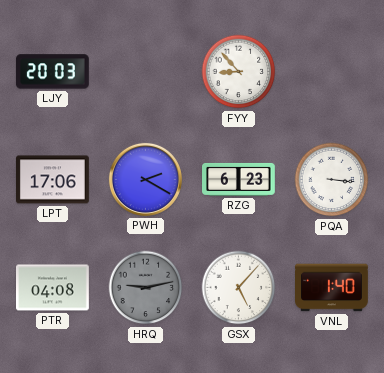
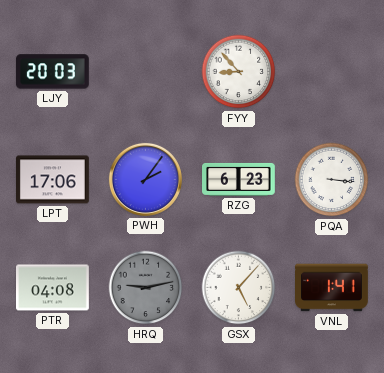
PWH: 2:20 -> 2:06 (145, 179)
VNL: 1:40 -> 1:41 (332, 288)
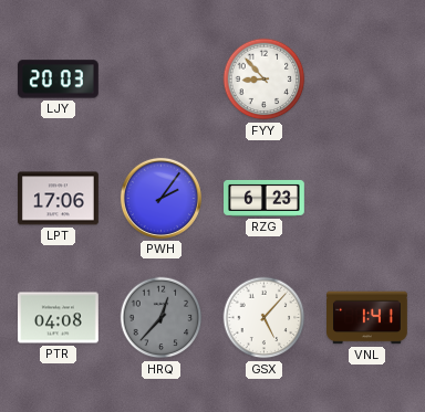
PQA: 3:16 -> none (332, 180)
HRQ: 9:13 -> 12:37 (162, 318)
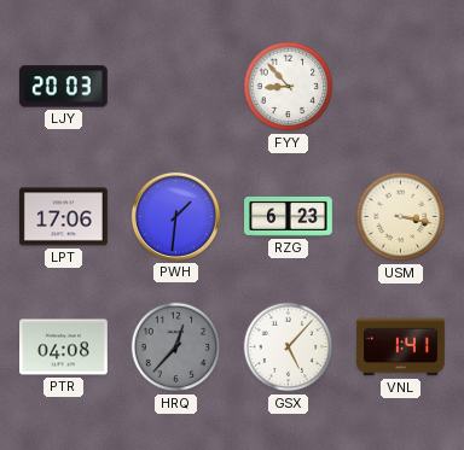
PWH: 2:06 -> 1:31 (175, 216)
USM: none -> 3:17 (401, 217)
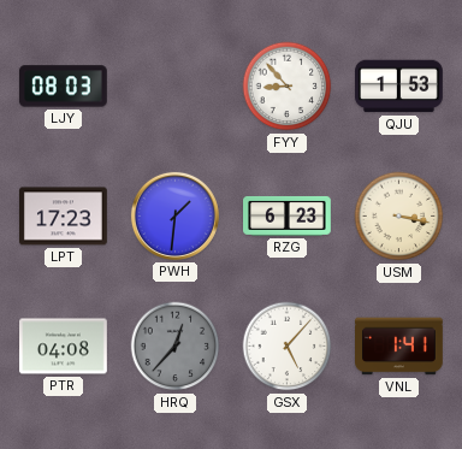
LJY: 20:03 -> 08:03 (63, 87)
QJU: none -> 1:53 (399, 87)
LPT: 17:06 -> 17:23 (64, 217)
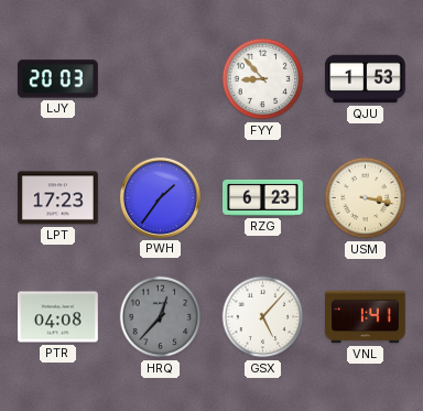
LJY: 08:03 -> 20:03 (57, 79)
PWH: 1:31 -> 1:36 (160, 197)
